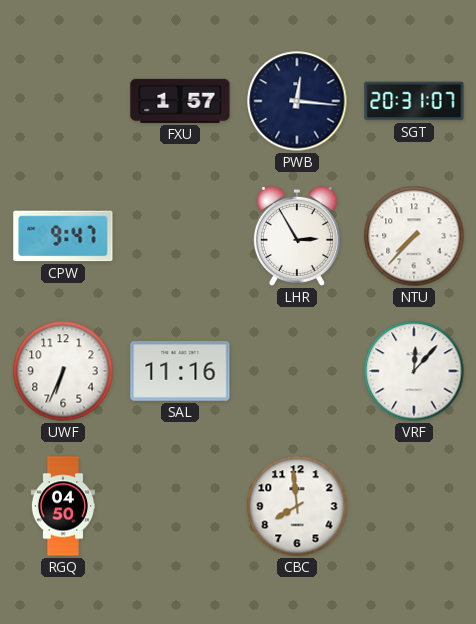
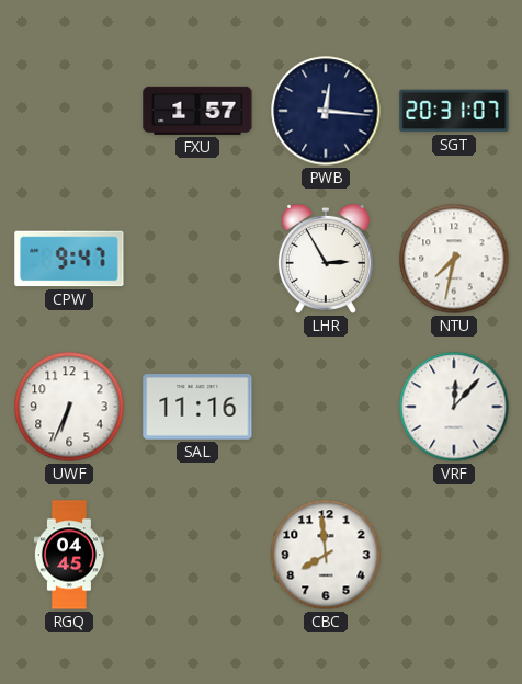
NTU: 7:37 -> 7:32 (454, 259)
RGQ: 04:50 -> 04:45 (68, 555)
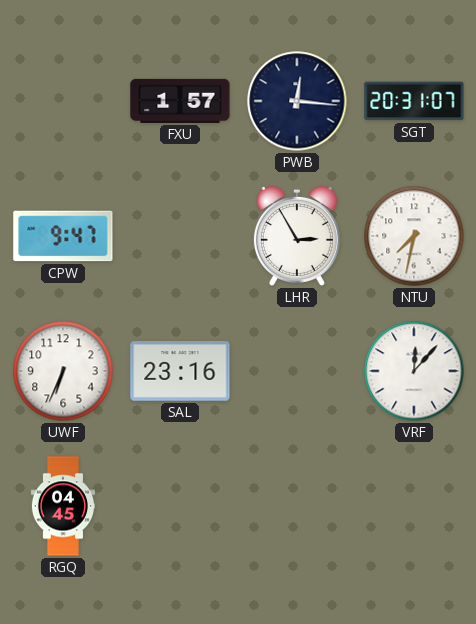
SAL: 11:16 -> 23:16 (180, 371)
CBC: 7:59 -> none (326, 555)
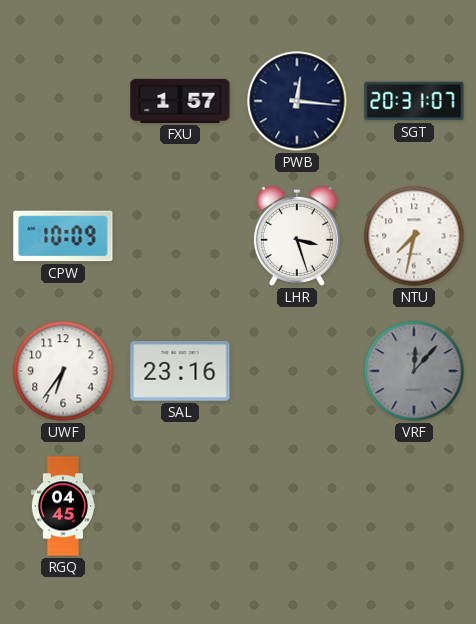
CPW: 9:47 -> 10:09 (63, 236)
LHR: 2:55 -> 3:27 (297, 236)
UWF: 6:34 -> 6:36 (63, 371)
VRF dial: white -> grey (414, 371)
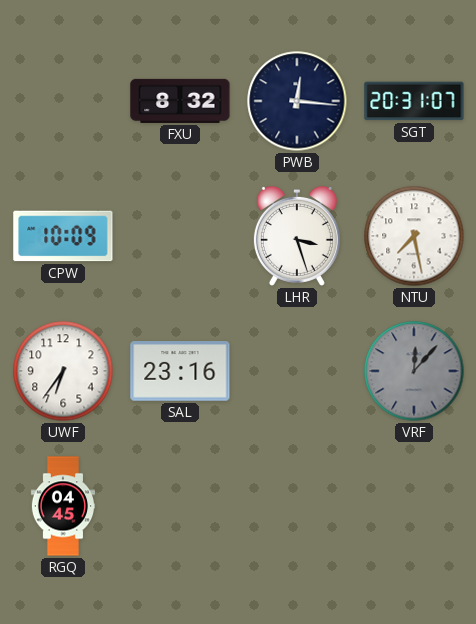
FXU: 1:57 -> 8:32 (180, 101)
NTU: 7:32 -> 7:28 (414, 236)
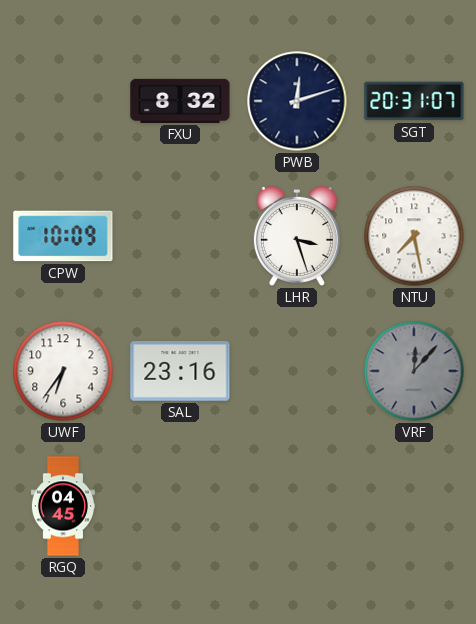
PWB: 12:16 -> 12:12 (297, 101)
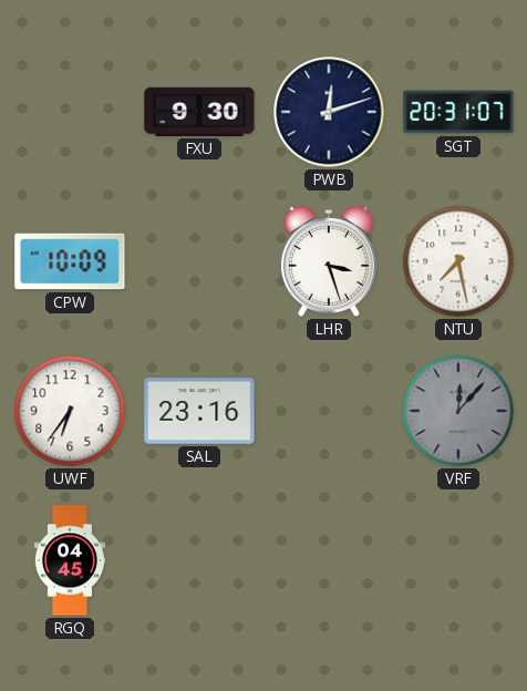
FXU: 8:32 -> 9:30 (199, 112)
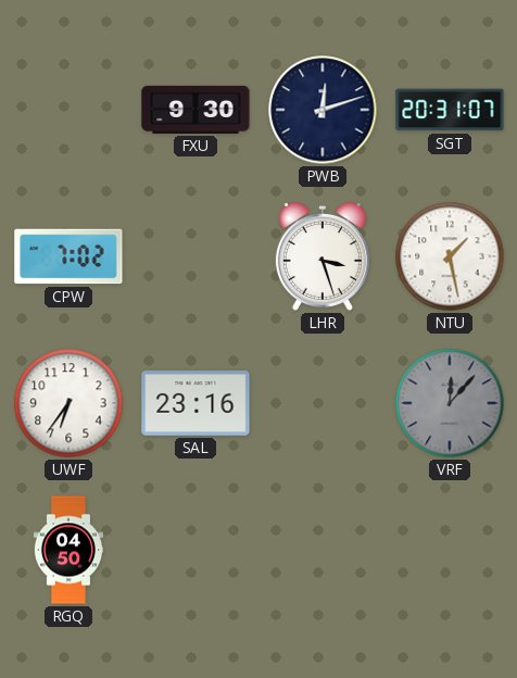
CPW: 10:09 -> 7:02 (68, 256)
NTU: 7:28 -> 1:28 (450, 256)
RGQ: 04:45 -> 04:50 (67, 550)
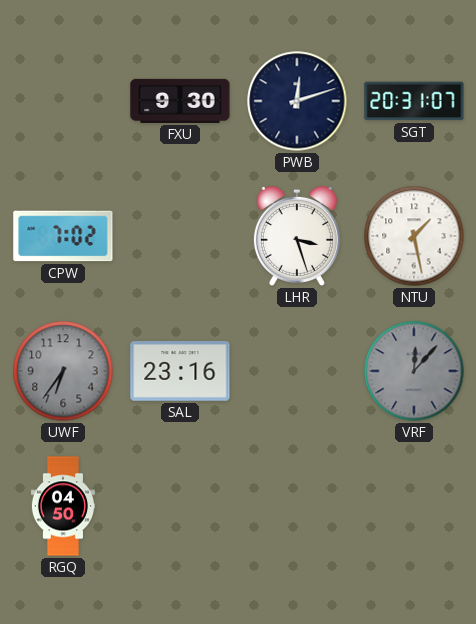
UWF dial: white -> grey (63, 371)
